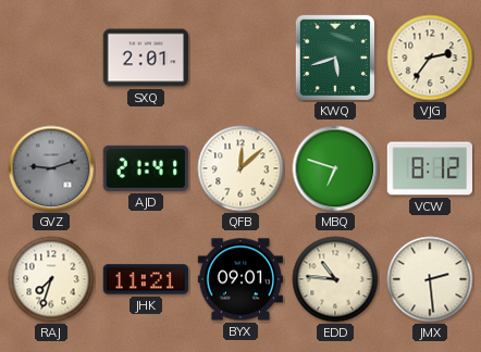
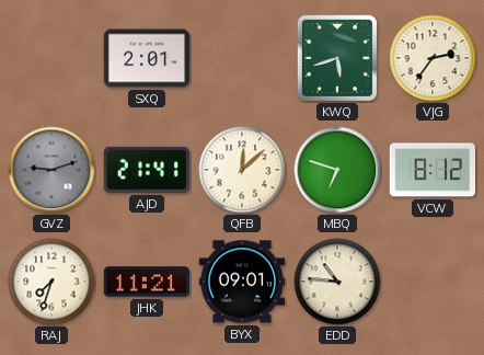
JMX: 2:29 -> none (430, 279)
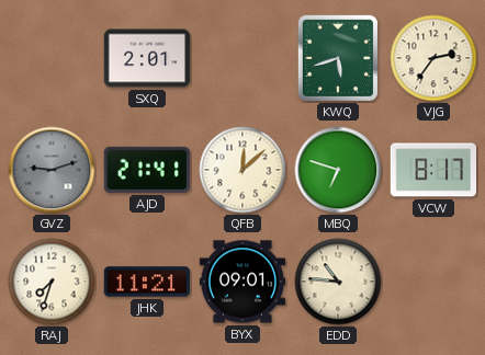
VCW: 8:12 -> 8:17 (432, 170)
